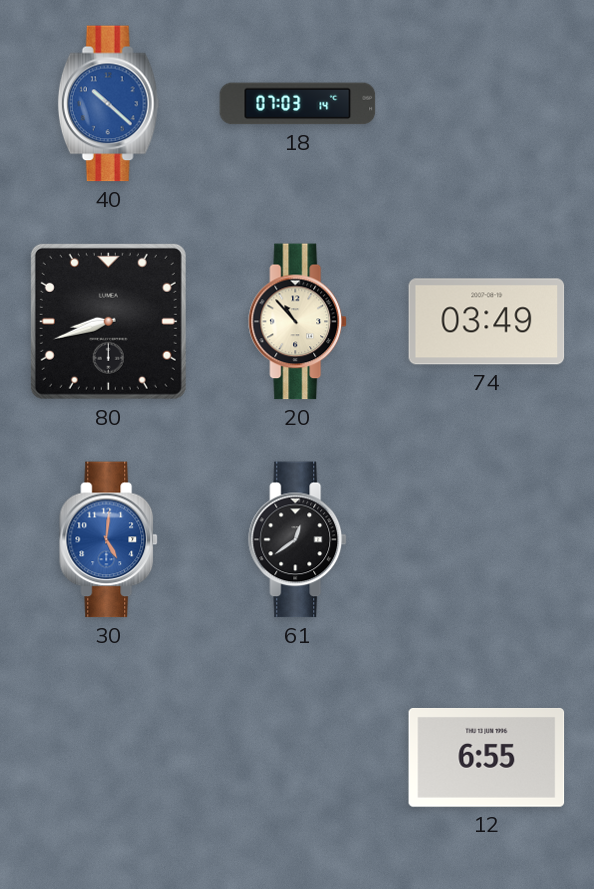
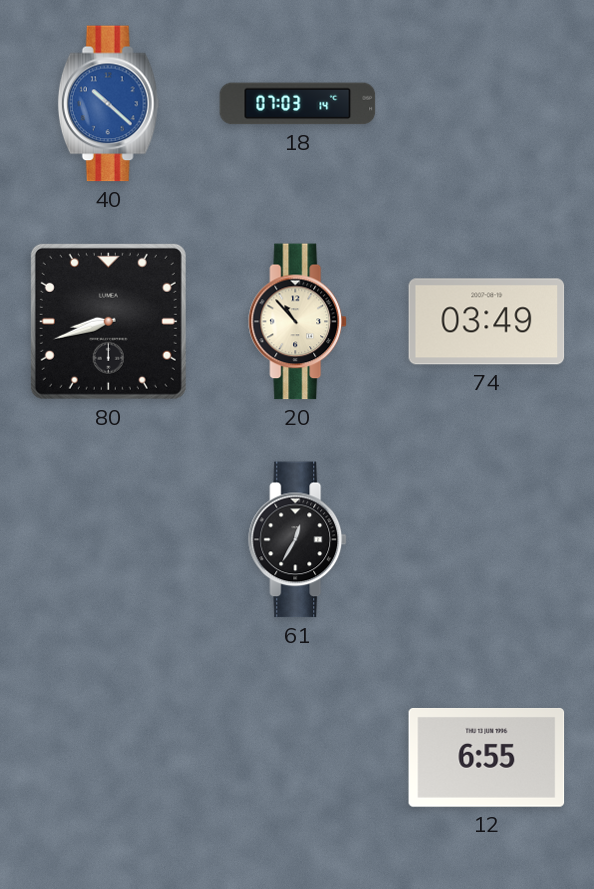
30: 5:01 -> none (109, 540)
61: 12:39 -> 12:35 (298, 540)
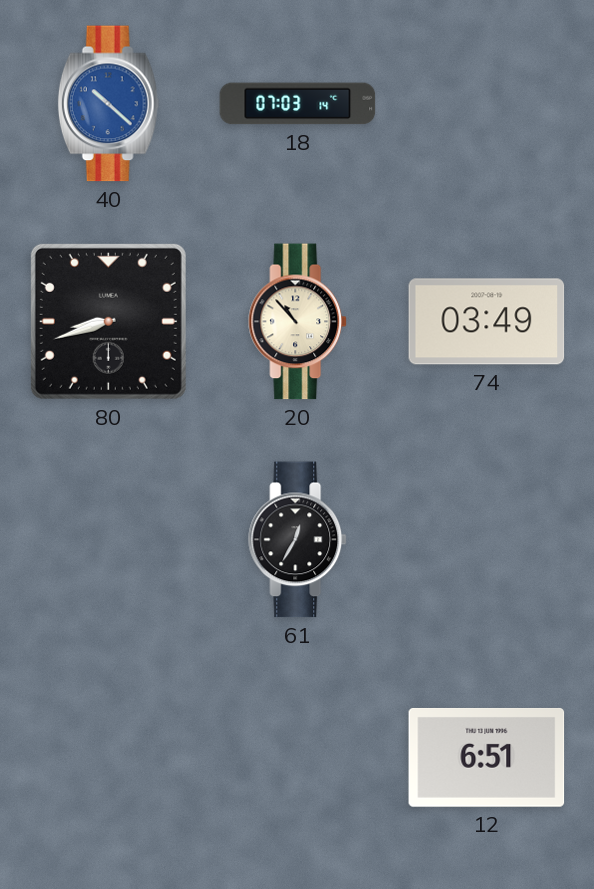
12: 6:55 -> 6:51 (487, 757)
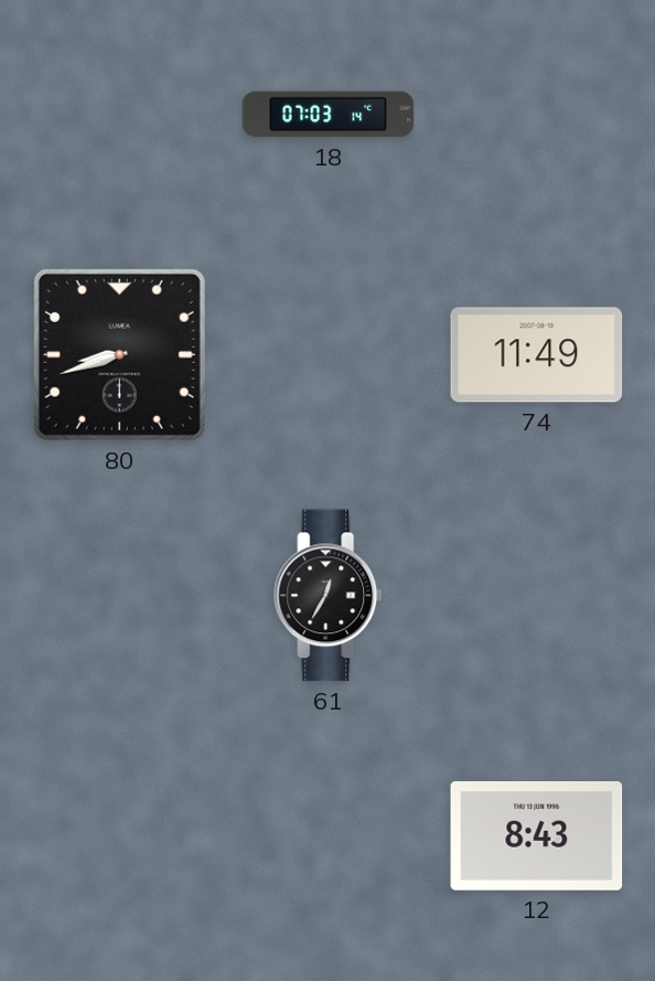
40: 10:22 -> none (109, 104)
20: 10:53 -> none (298, 322)
74: 03:49 -> 11:49 (537, 355)
12: 6:51 -> 8:43 (537, 835)
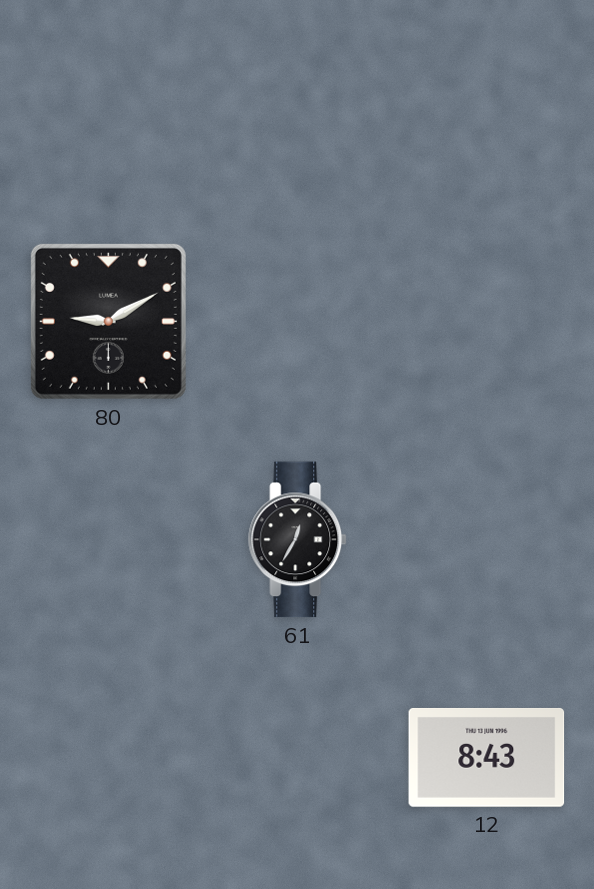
18: 07:03 -> none (329, 115)
80: 8:42 -> 9:10 (108, 321)
74: 11:49 -> none (537, 355)
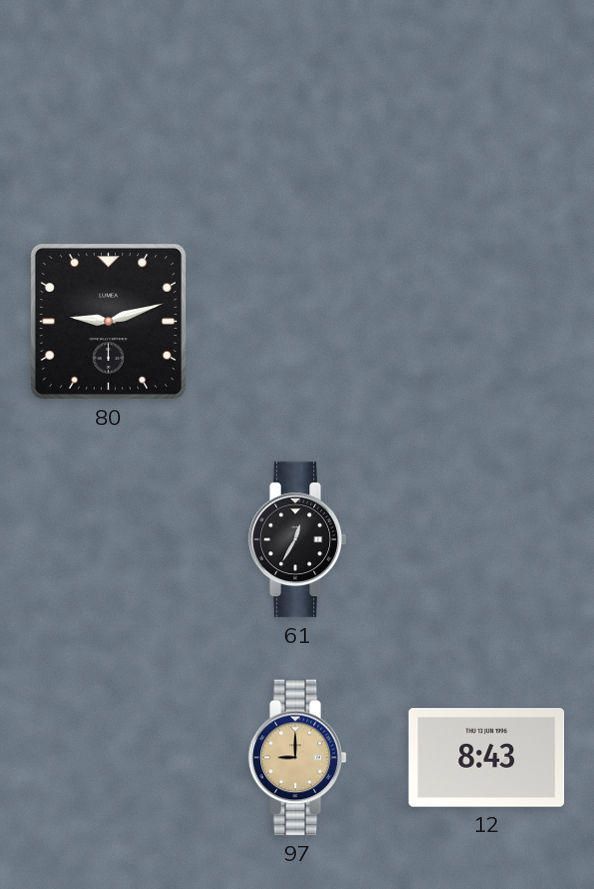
80: 9:10 -> 9:12 (108, 321)
97: none -> 9:00 (298, 758)
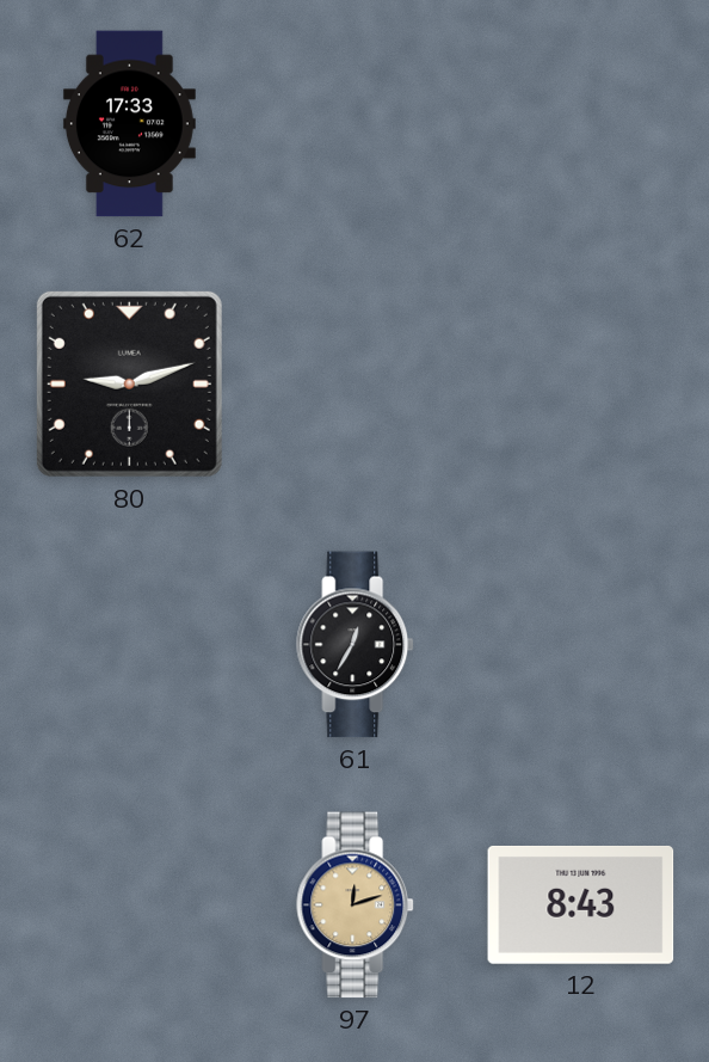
62: none -> 17:33 (129, 124)
97: 9:00 -> 12:12 (356, 906)
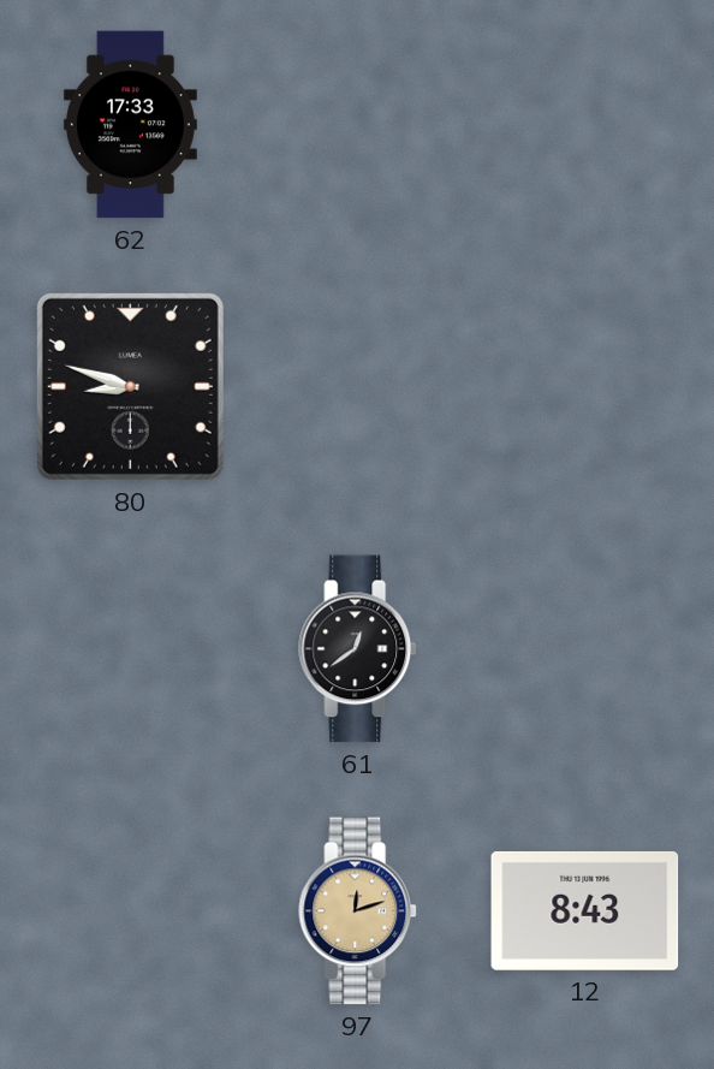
80: 9:12 -> 8:48 (130, 386)
61: 12:35 -> 12:39 (358, 649)
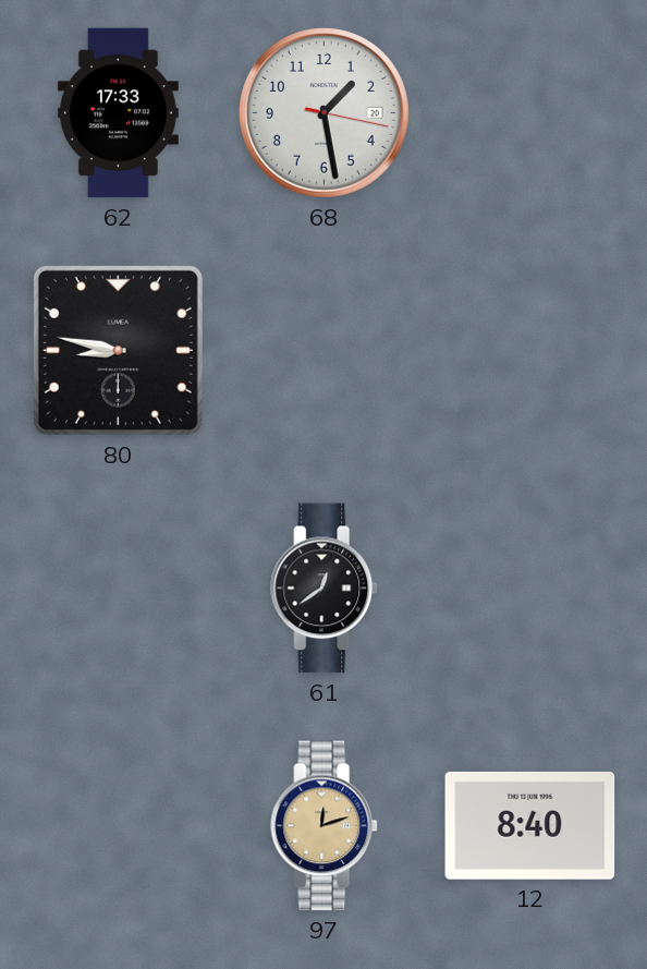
68: none -> 1:28 (323, 112)
80: 8:48 -> 8:47 (118, 350)
12: 8:43 -> 8:40 (530, 825)
